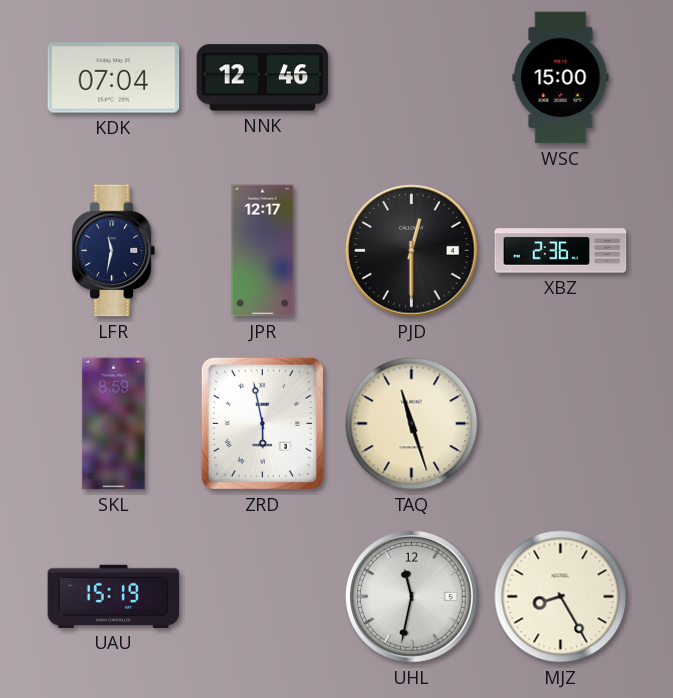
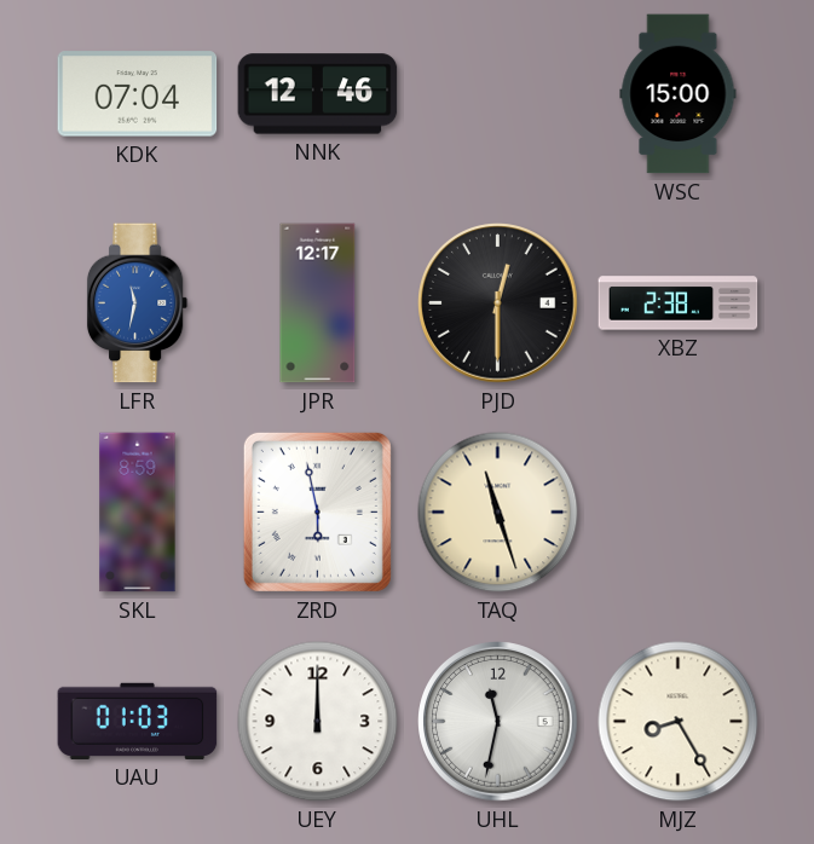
LFR dial: navy -> blue (138, 304)
XBZ: 2:36 -> 2:38 (679, 304)
UAU: 15:19 -> 01:03 (138, 721)
UEY: none -> 12:00 (318, 722)
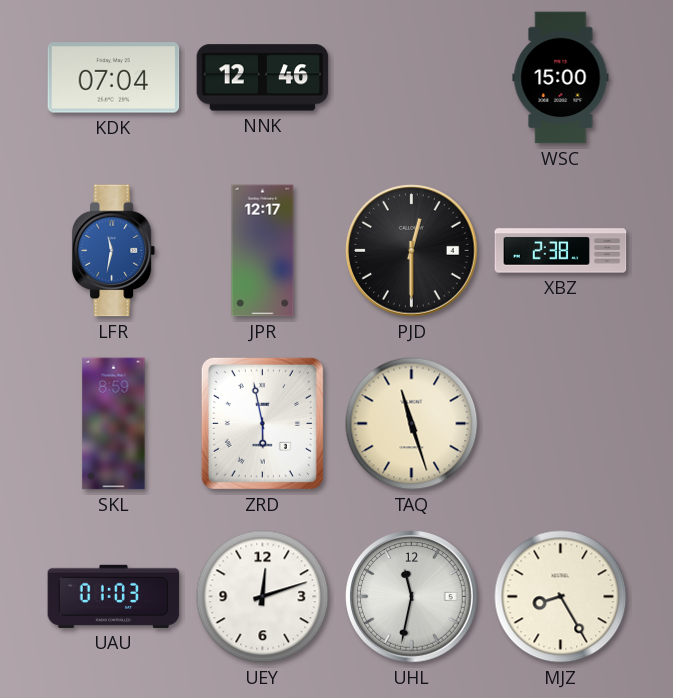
UEY: 12:00 -> 12:12 (263, 597)
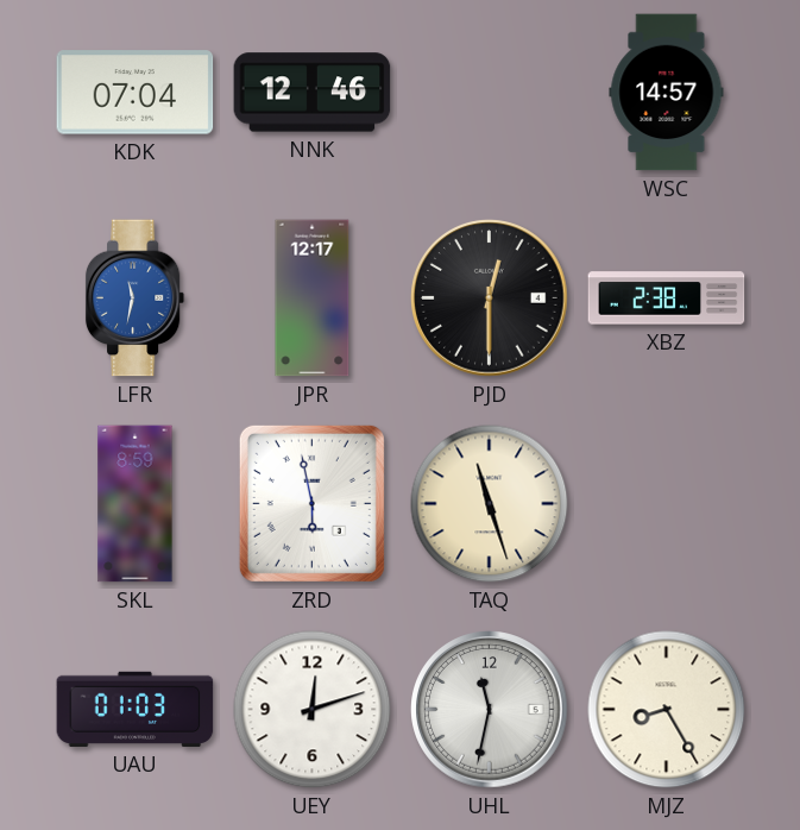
WSC: 15:00 -> 14:57 (667, 93)
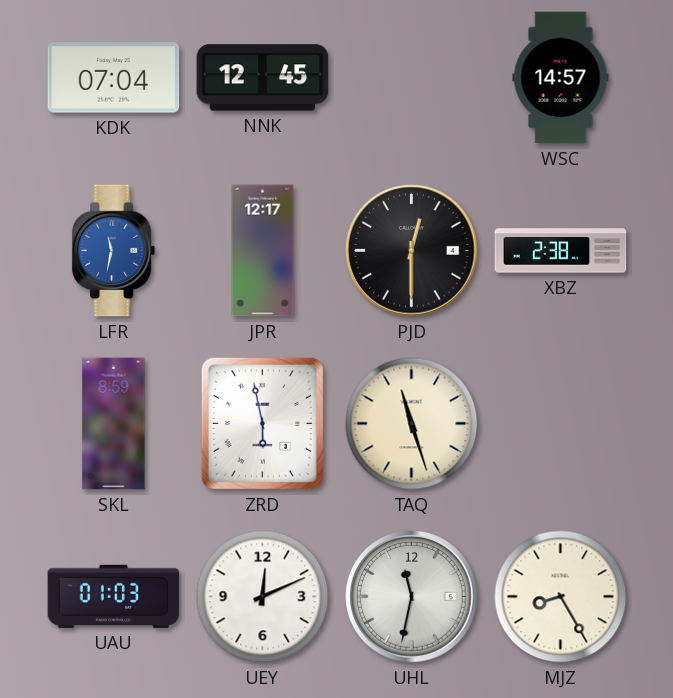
NNK: 12:46 -> 12:45 (263, 78)
UEY: 12:12 -> 12:11 (263, 597)
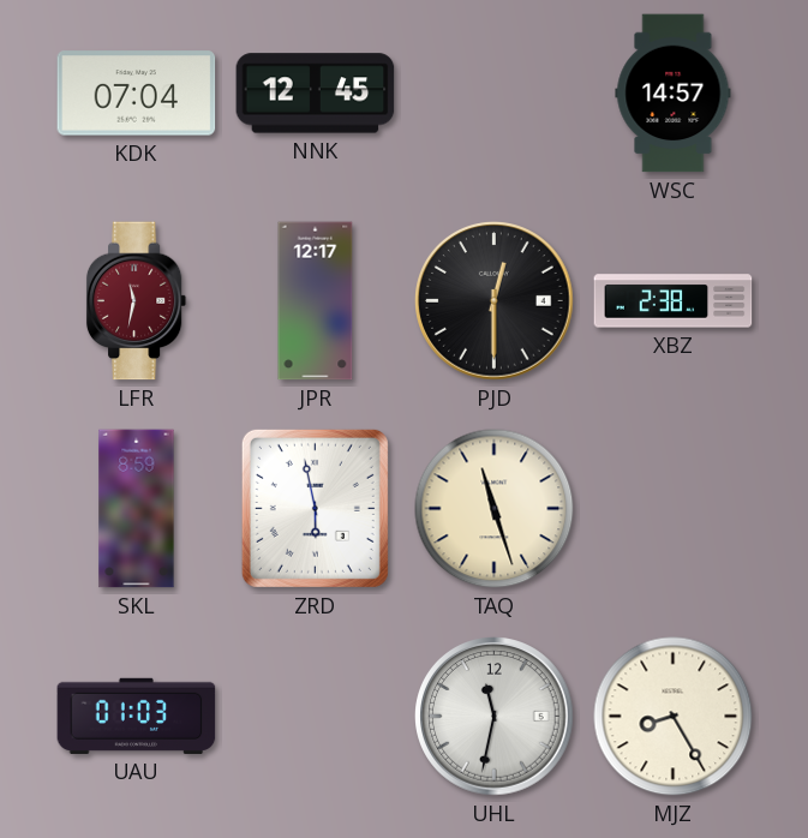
LFR dial: blue -> burgundy (137, 301)
UEY: 12:11 -> none (263, 597)
